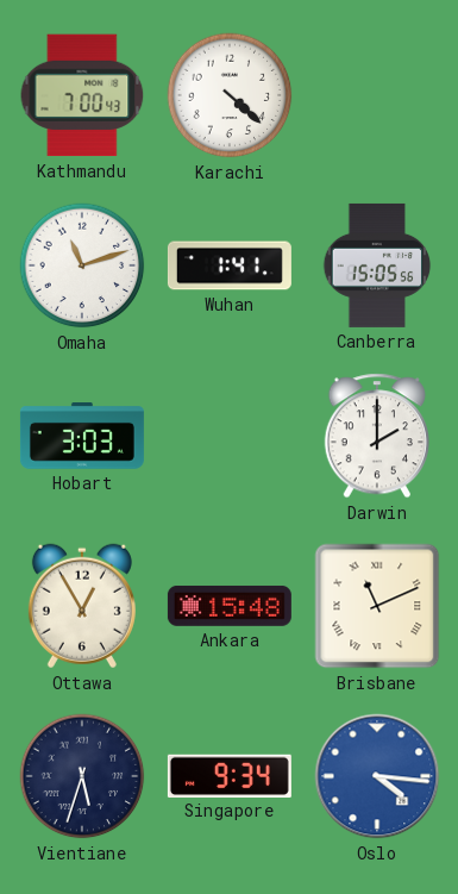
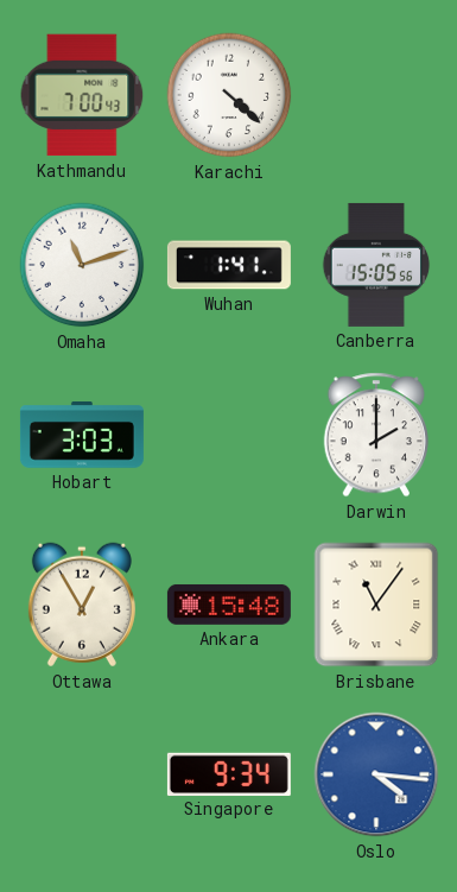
Brisbane: 11:11 -> 11:06 (376, 605)
Vientiane: 5:33 -> none (82, 776)
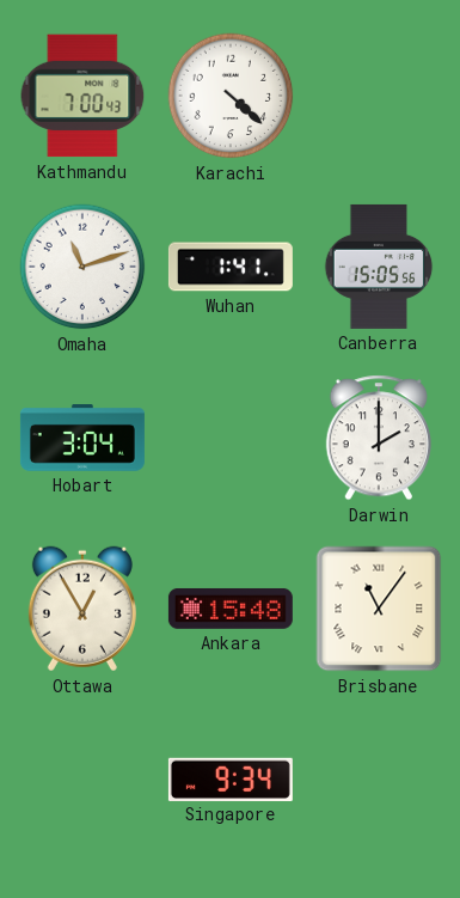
Hobart: 3:03 -> 3:04 (82, 439)
Oslo: 4:16 -> none (376, 774)
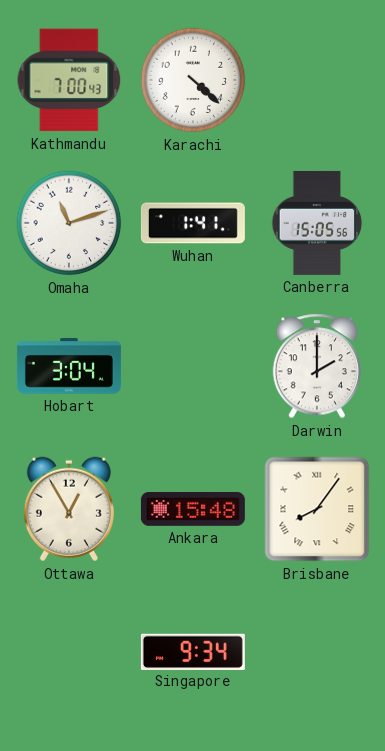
Brisbane: 11:06 -> 8:06 (317, 509)
